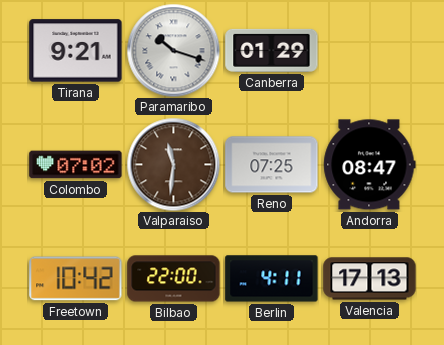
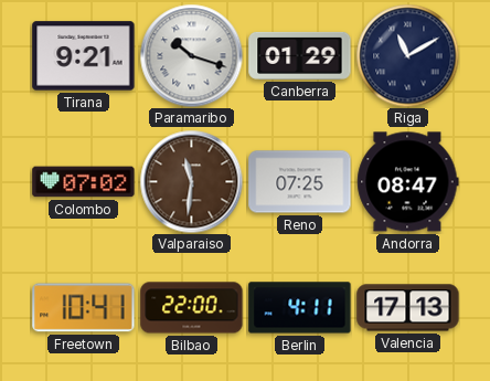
Riga: none -> 11:10 (407, 55)
Freetown: 10:42 -> 10:41 (84, 308)
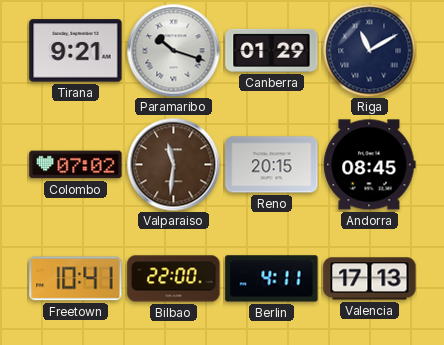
Reno: 07:25 -> 20:15 (272, 165)
Andorra: 08:47 -> 08:45 (370, 165)
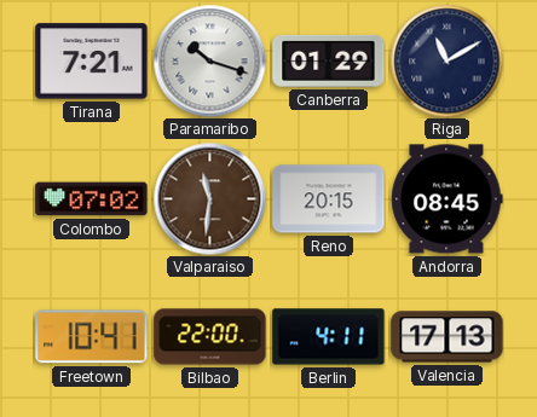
Tirana: 9:21 -> 7:21 (92, 62)
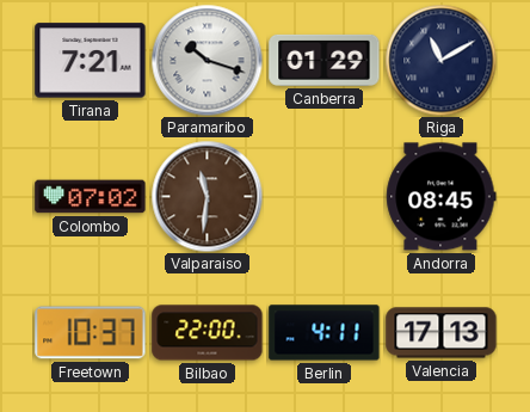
Reno: 20:15 -> none (329, 199)
Freetown: 10:41 -> 10:37 (91, 333)
